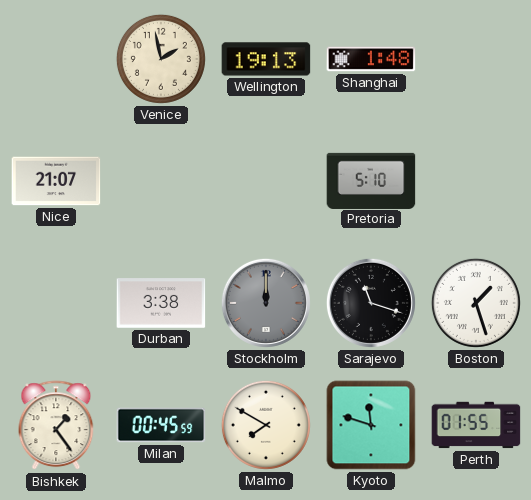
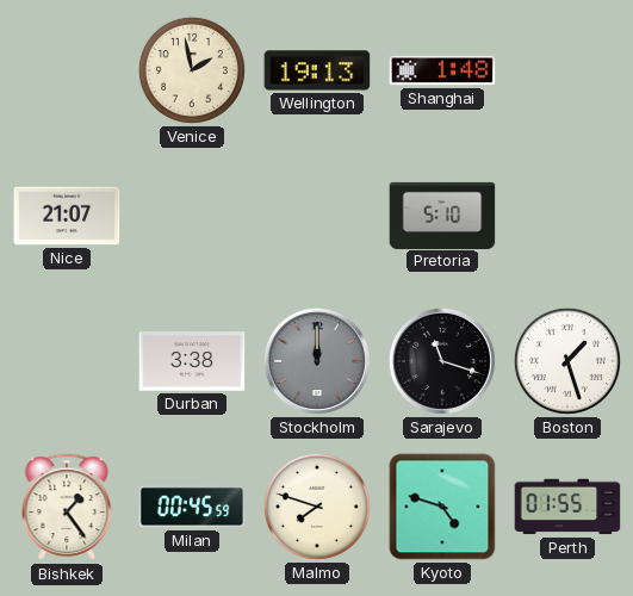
Malmo: 7:50 -> 7:48 (317, 507)
Kyoto: 11:48 -> 4:48 (442, 507)
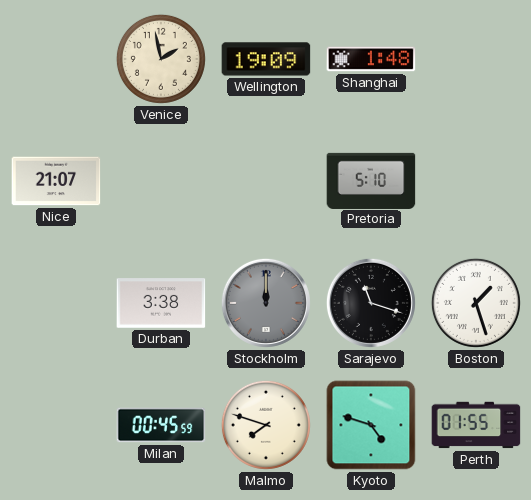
Wellington: 19:13 -> 19:09 (266, 59)
Bishkek: 1:24 -> none (67, 508)
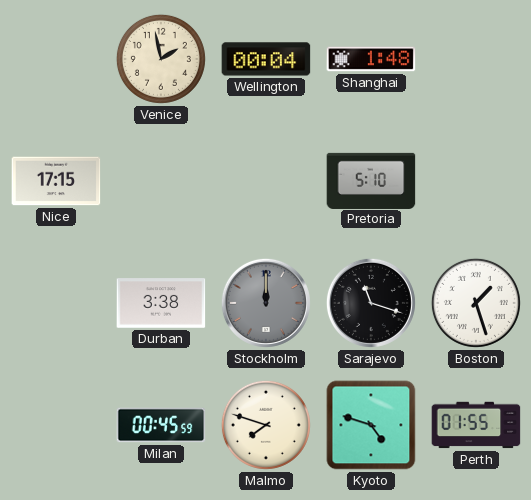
Wellington: 19:09 -> 00:04 (266, 59)
Nice: 21:07 -> 17:15 (56, 181)
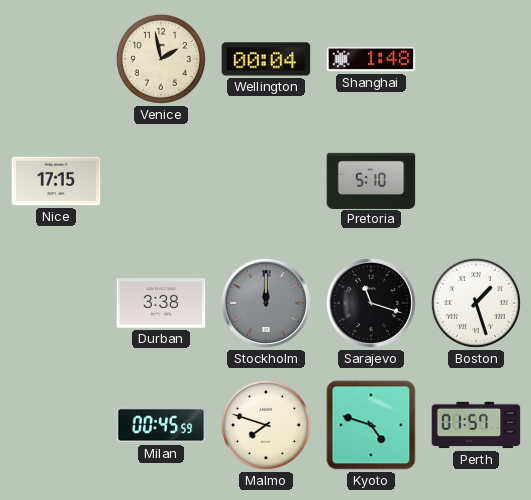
Perth: 01:55 -> 01:57 (476, 425)
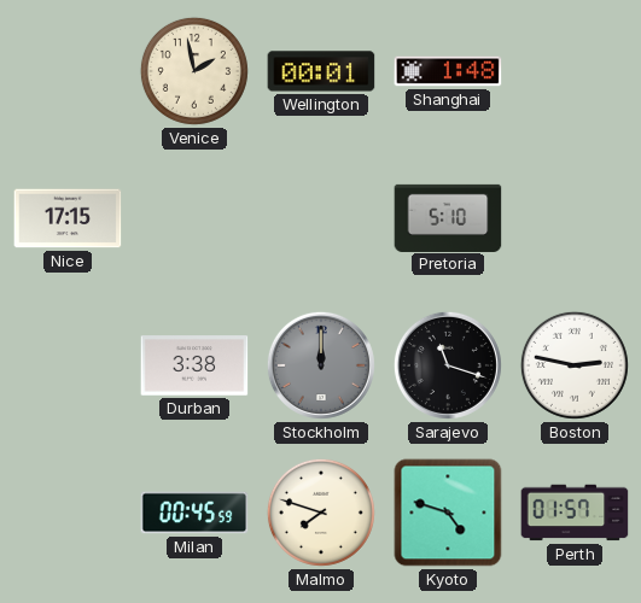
Wellington: 00:04 -> 00:01 (321, 71)
Boston: 1:27 -> 2:47 (575, 365)
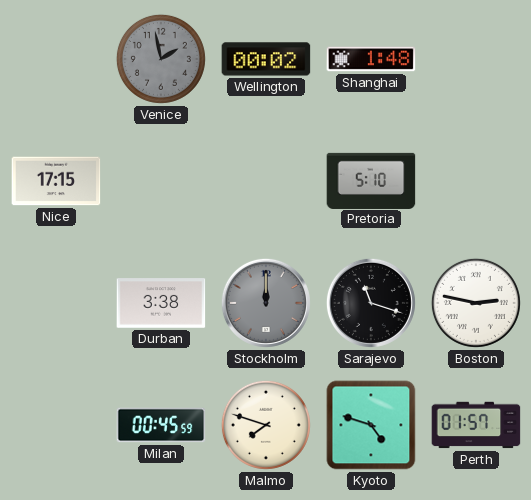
Venice dial: cream -> grey (161, 59)
Wellington: 00:01 -> 00:02 (266, 59)
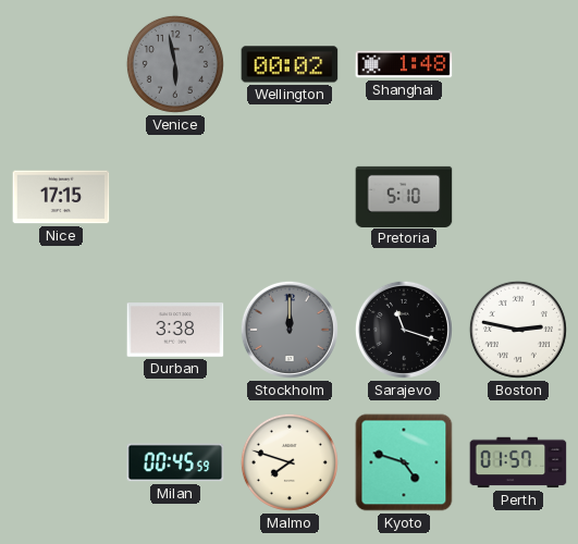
Venice: 1:58 -> 5:58 (175, 64)
